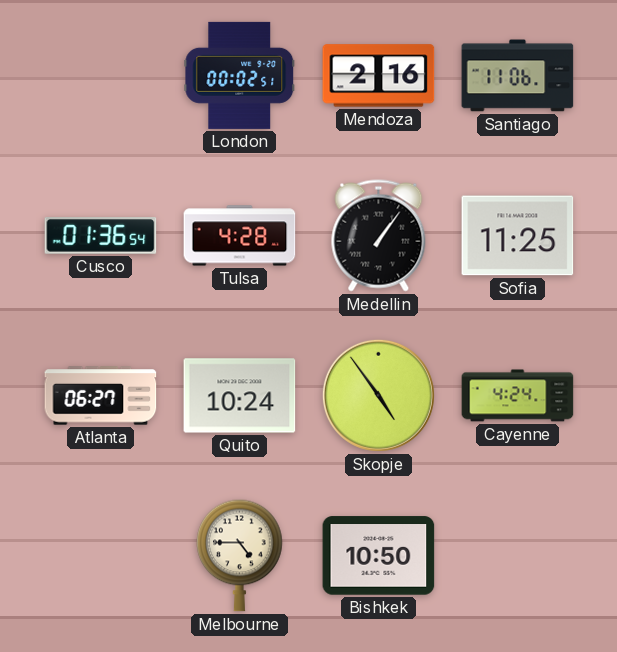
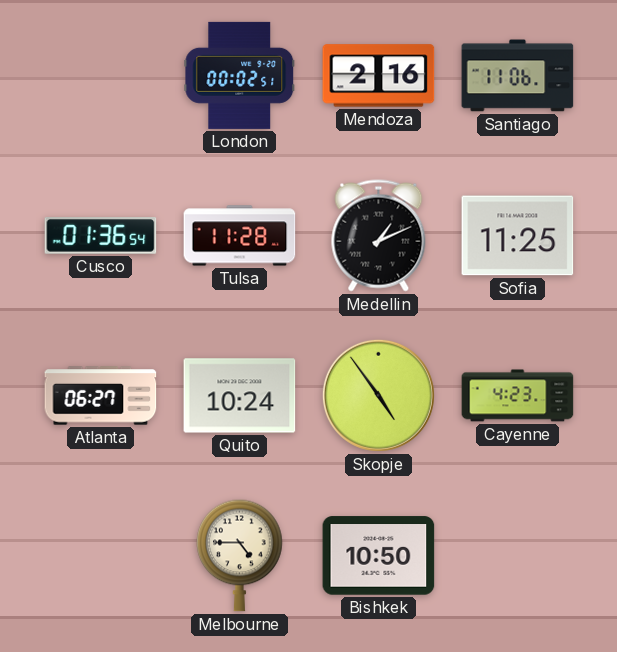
Tulsa: 4:28 -> 11:28 (240, 236)
Medellin: 1:06 -> 1:11 (379, 236)
Cayenne: 4:24 -> 4:23 (518, 396)
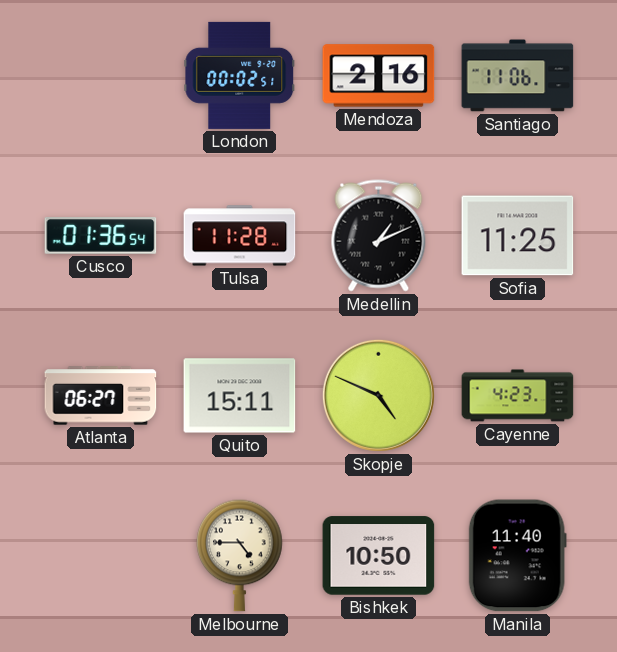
Quito: 10:24 -> 15:11 (240, 396)
Skopje: 4:54 -> 4:49 (378, 395)
Manila: none -> 11:40 (517, 556)
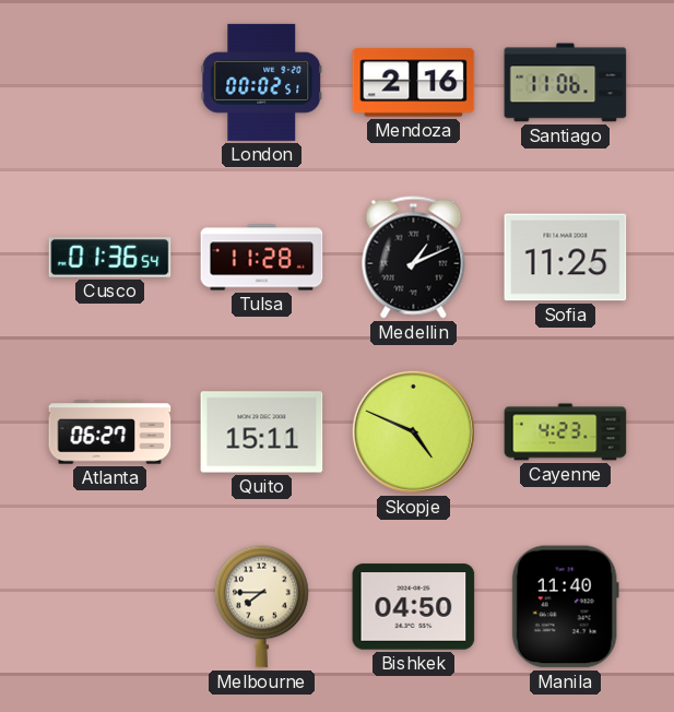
Melbourne: 4:45 -> 7:45 (262, 606)
Bishkek: 10:50 -> 04:50 (414, 607)
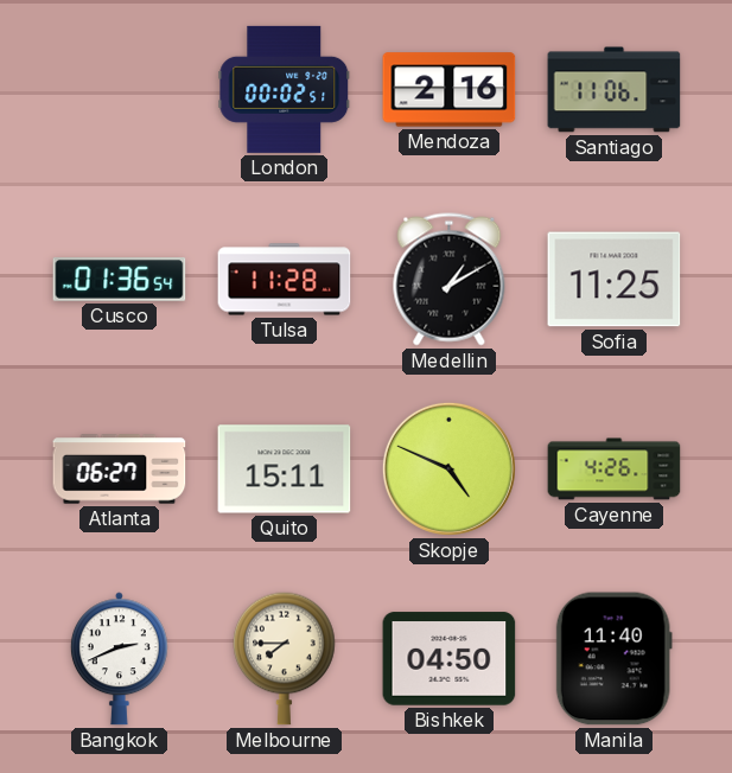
Medellin: 1:11 -> 1:10 (450, 280)
Cayenne: 4:23 -> 4:26 (615, 469)
Bangkok: none -> 2:41 (119, 659)
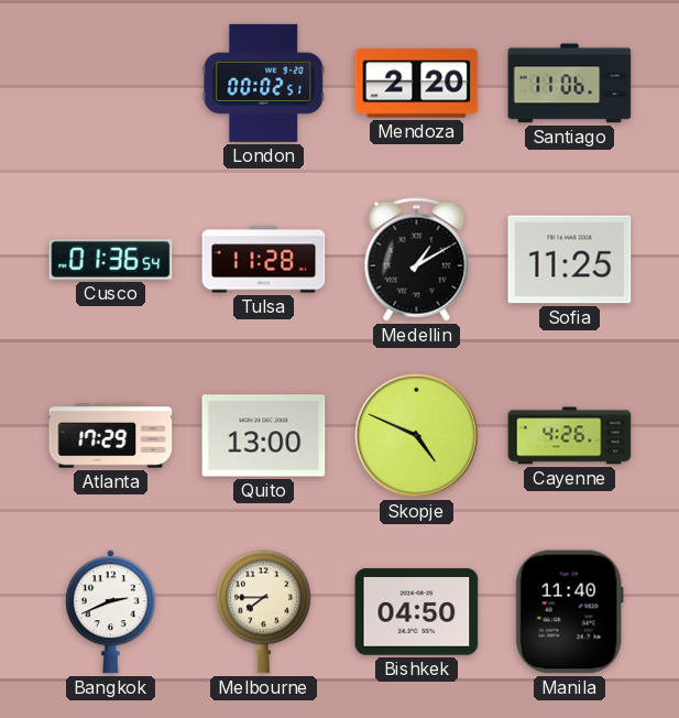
Mendoza: 2:16 -> 2:20 (417, 84)
Atlanta: 06:27 -> 17:29 (111, 436)
Quito: 15:11 -> 13:00 (264, 436)
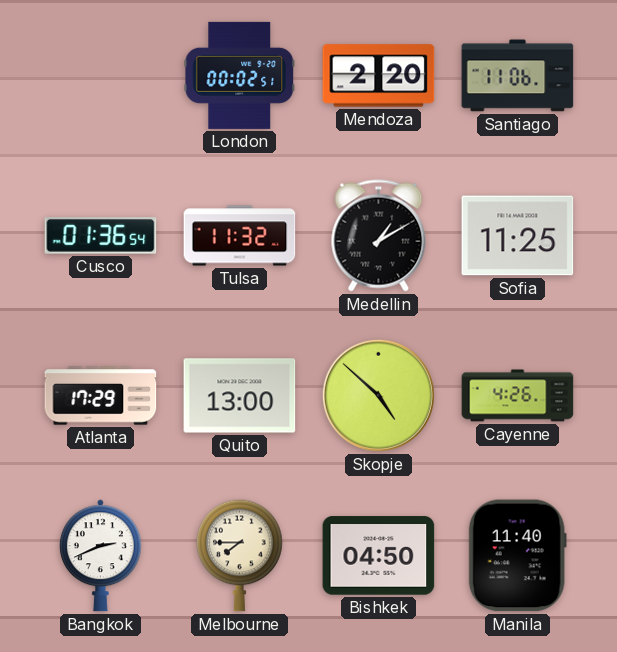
Tulsa: 11:28 -> 11:32 (240, 236)
Skopje: 4:49 -> 4:52 (378, 395)
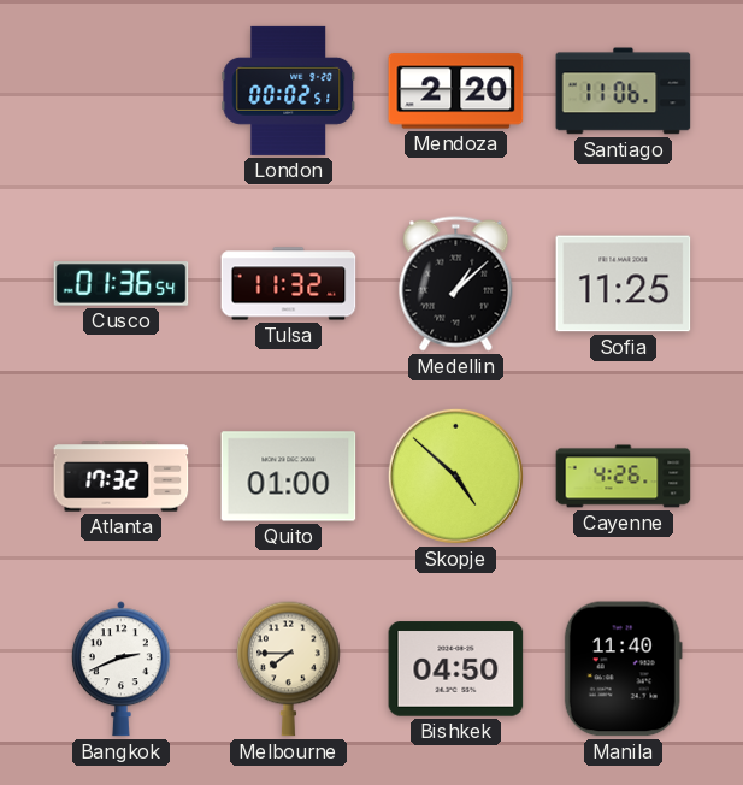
Medellin: 1:10 -> 1:08 (456, 284)
Atlanta: 17:29 -> 17:32 (122, 477)
Quito: 13:00 -> 01:00 (289, 477)
